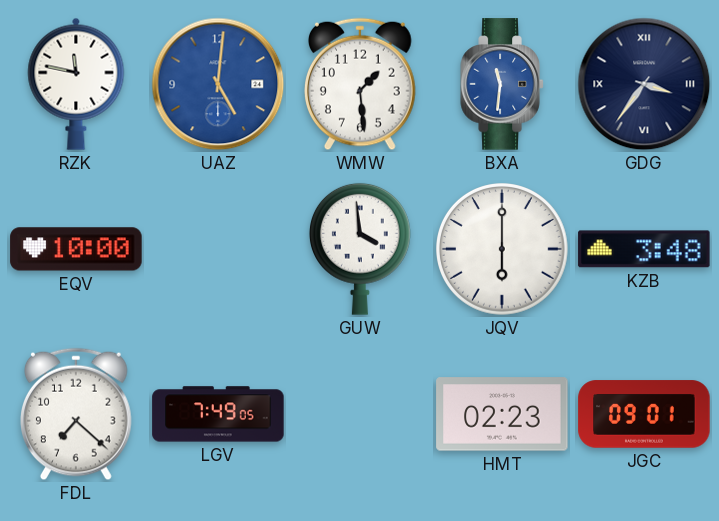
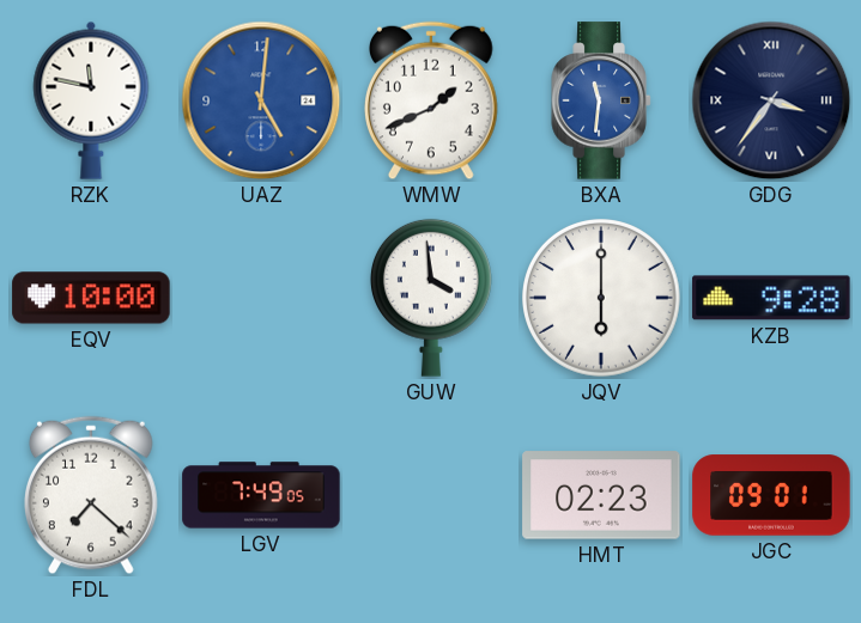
WMW: 1:29 -> 1:41 (432, 100)
KZB: 3:48 -> 9:28 (771, 298)
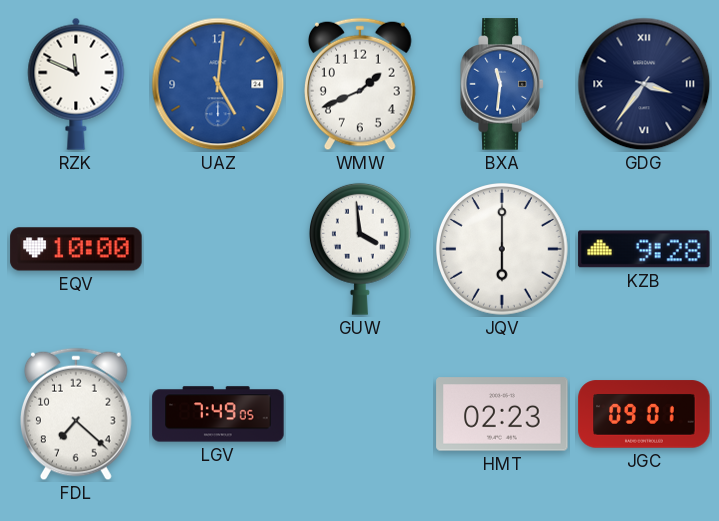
RZK: 11:47 -> 11:49 (76, 84)
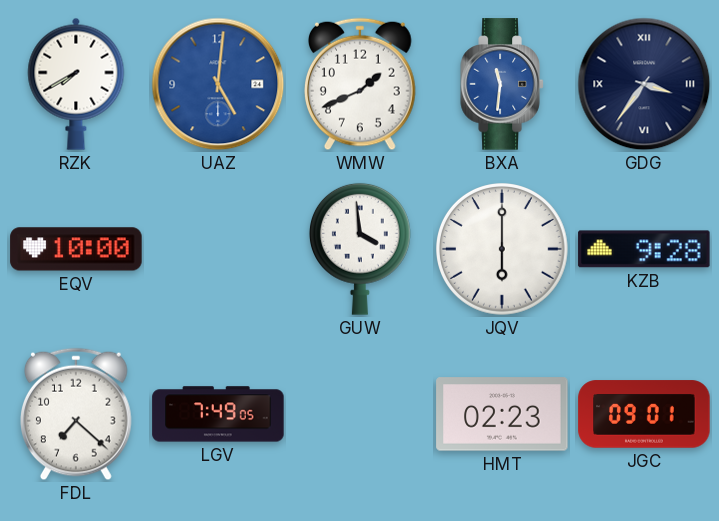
RZK: 11:49 -> 7:40 (76, 84)
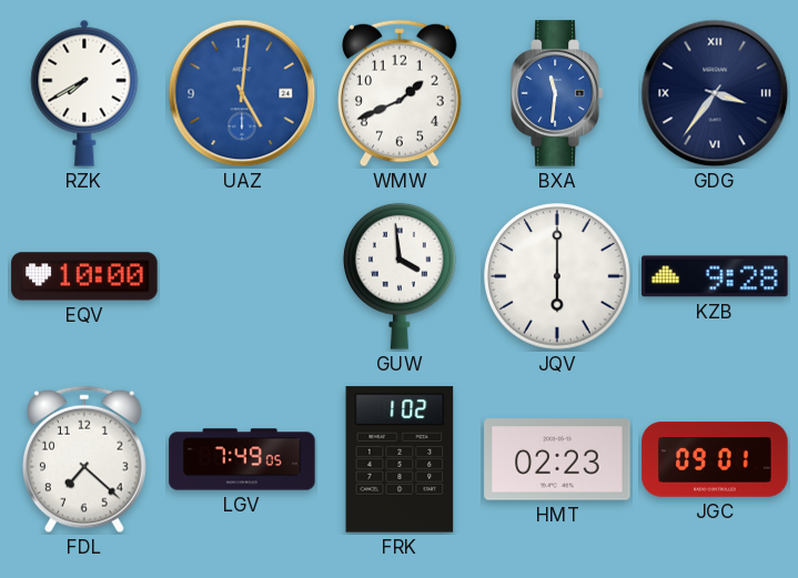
FRK: none -> 1:02 (400, 459)
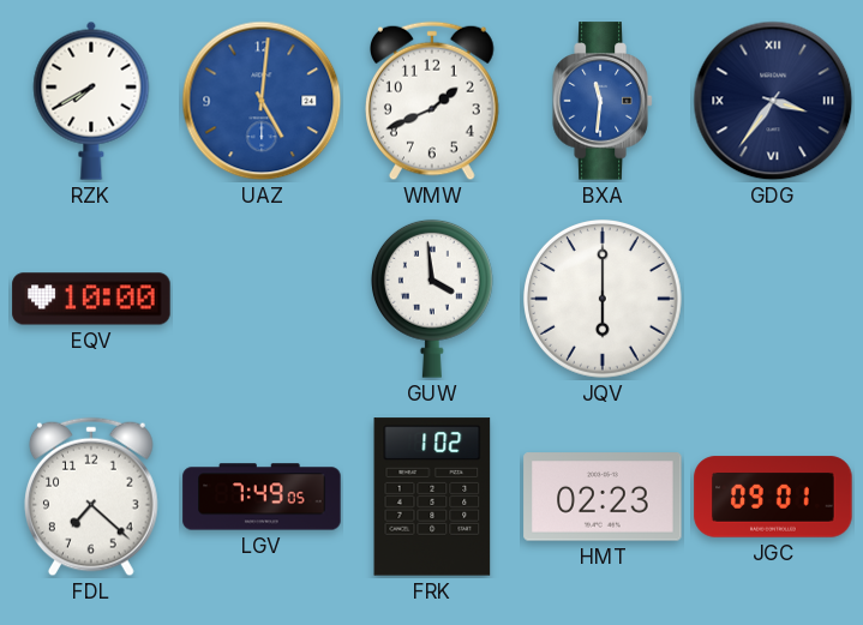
KZB: 9:28 -> none (715, 276)
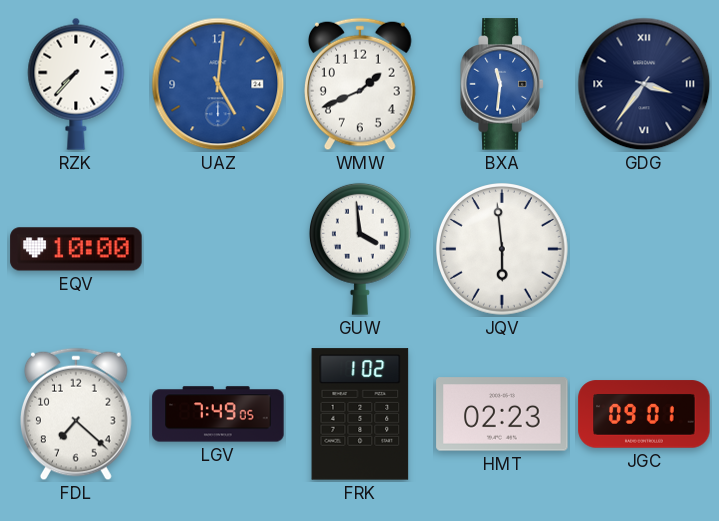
RZK: 7:40 -> 7:37 (76, 84)
JQV: 6:00 -> 5:59 (503, 250)
